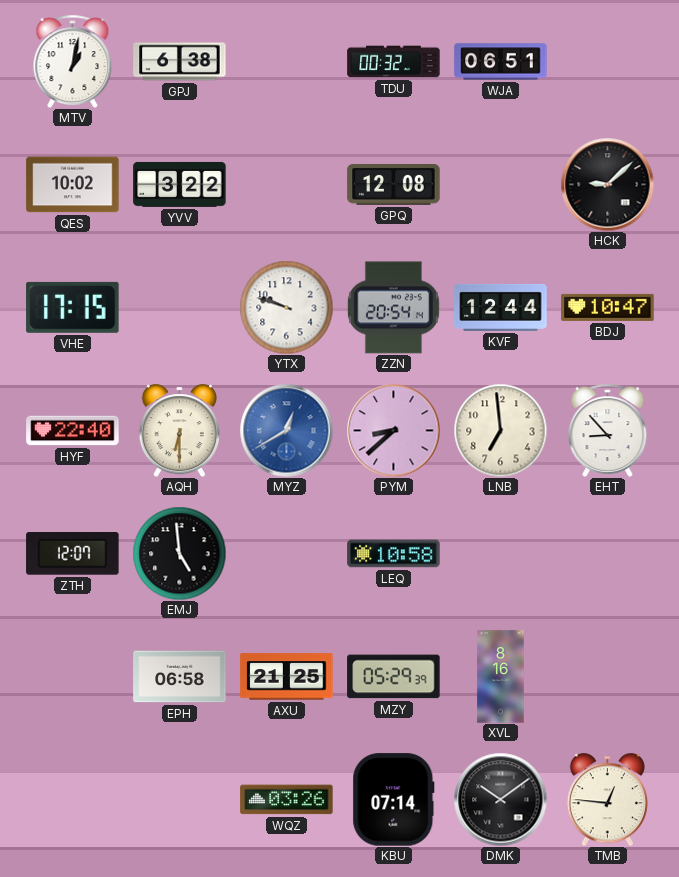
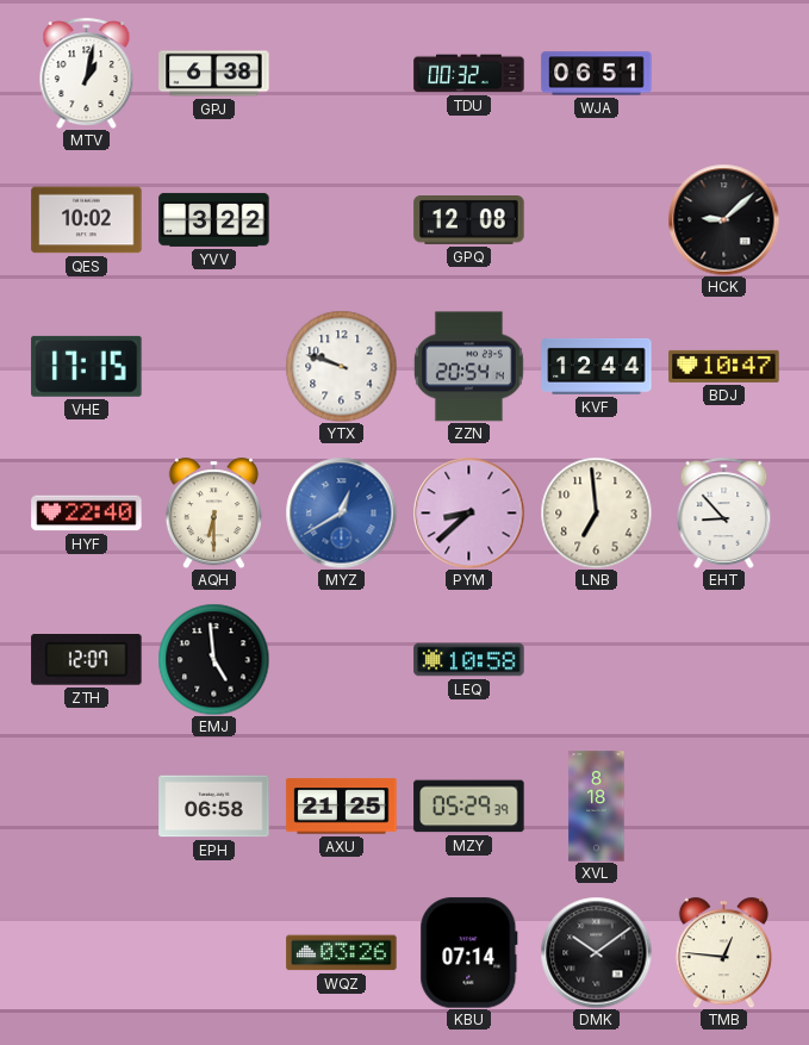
XVL: 8:16 -> 8:18 (597, 807)
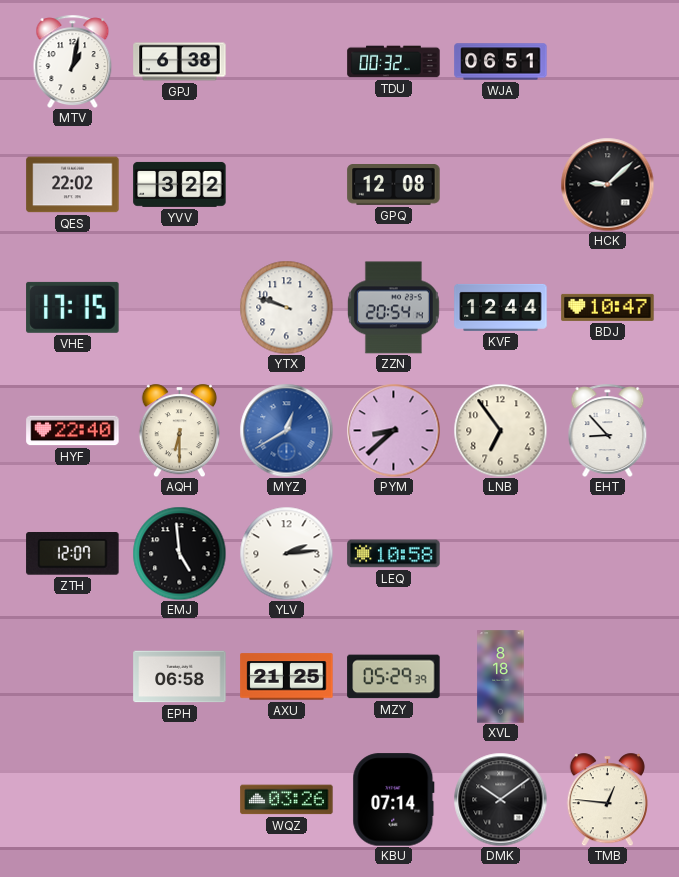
QES: 10:02 -> 22:02 (73, 185)
LNB: 6:59 -> 6:54 (500, 430)
YLV: none -> 2:14 (286, 553)
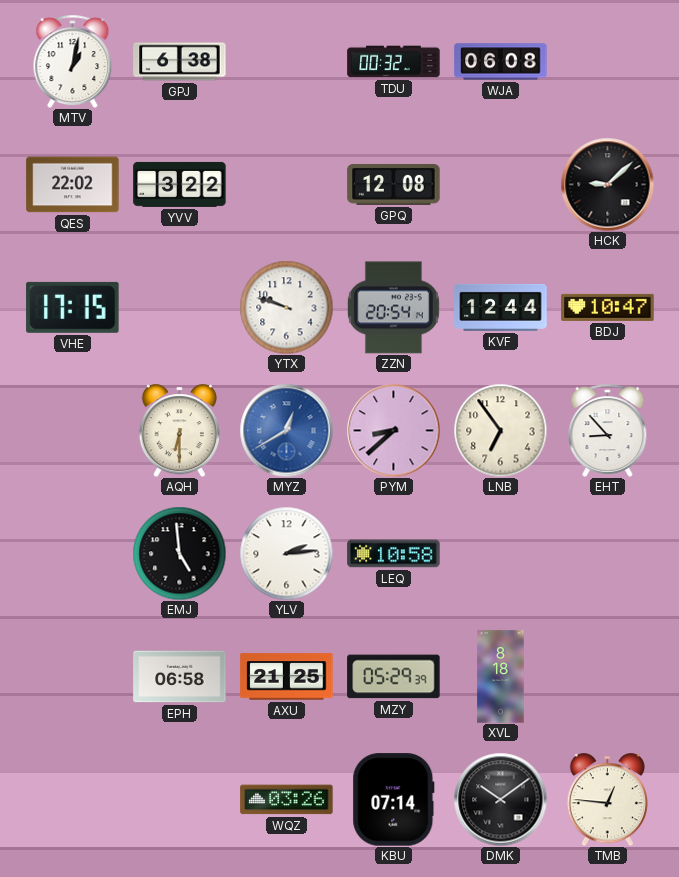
WJA: 06:51 -> 06:08 (501, 62)
HYF: 22:40 -> none (73, 431)
ZTH: 12:07 -> none (73, 554)
